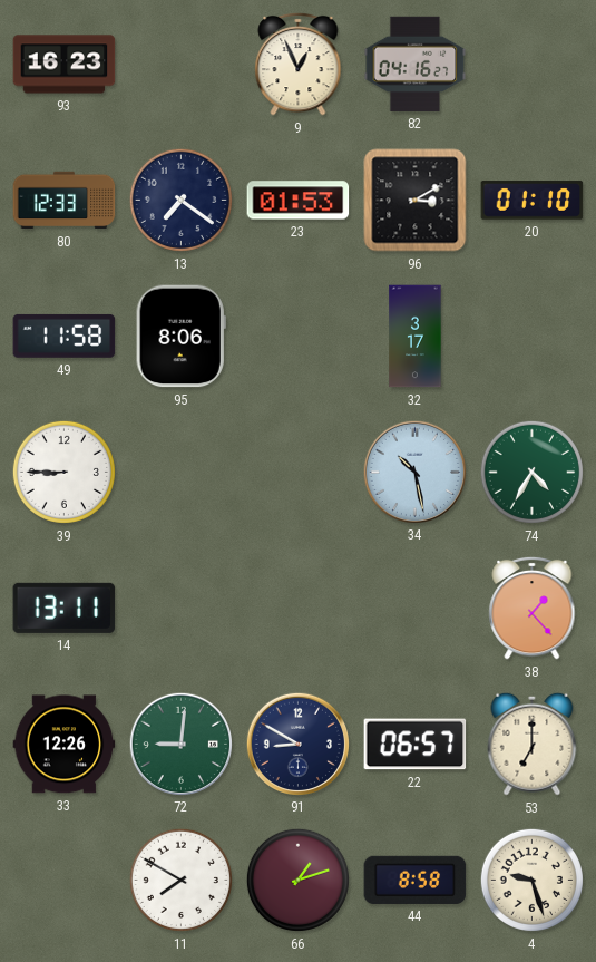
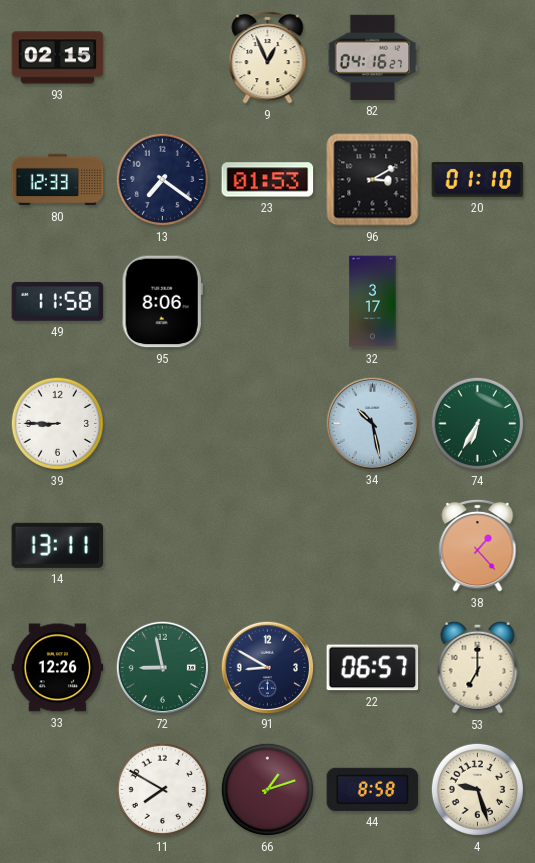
93: 16:23 -> 02:15 (58, 58)
74: 4:35 -> 6:35 (477, 423)
72: 9:01 -> 8:58 (162, 667)
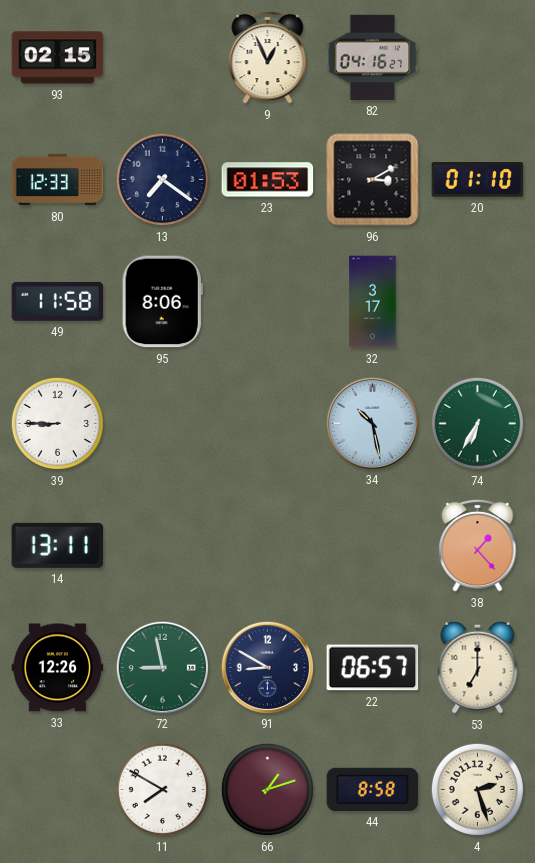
4: 9:27 -> 2:27 (477, 789)
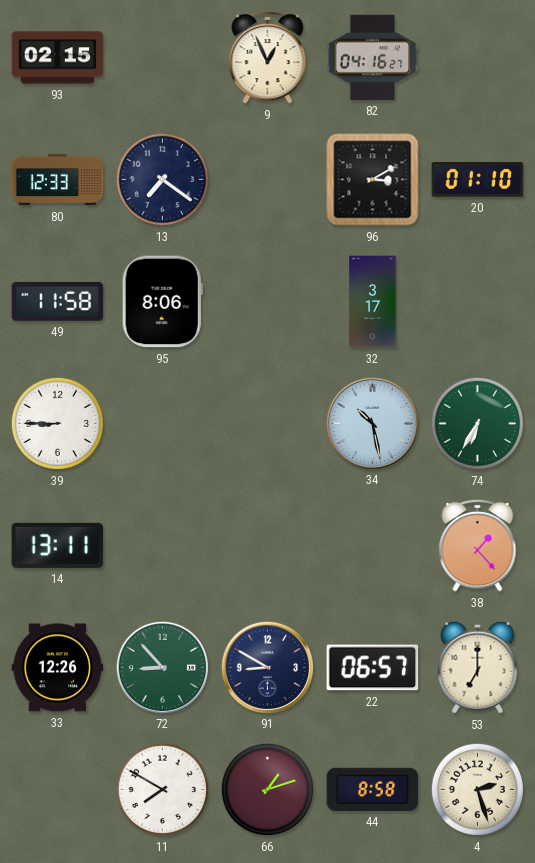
23: 01:53 -> none (268, 180)
72: 8:58 -> 8:53 (162, 667)
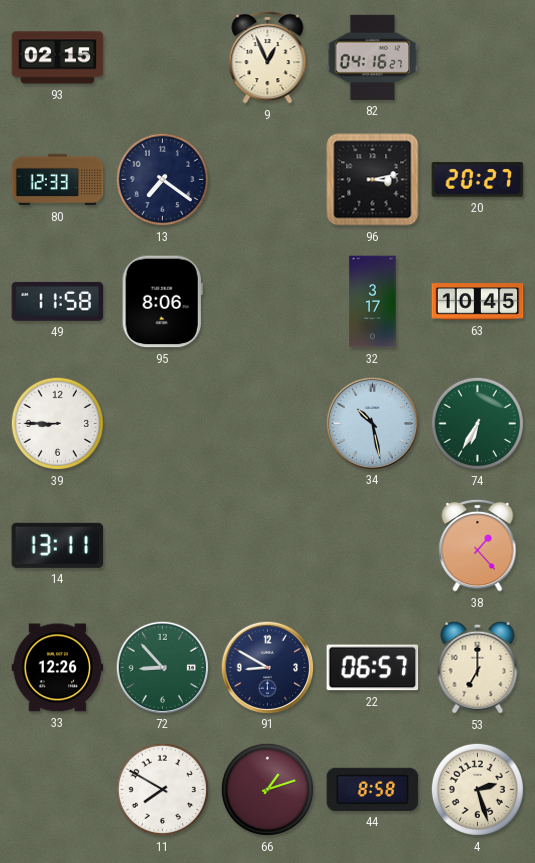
96: 3:10 -> 3:13 (373, 180)
20: 01:10 -> 20:27 (478, 180)
63: none -> 10:45 (478, 302)
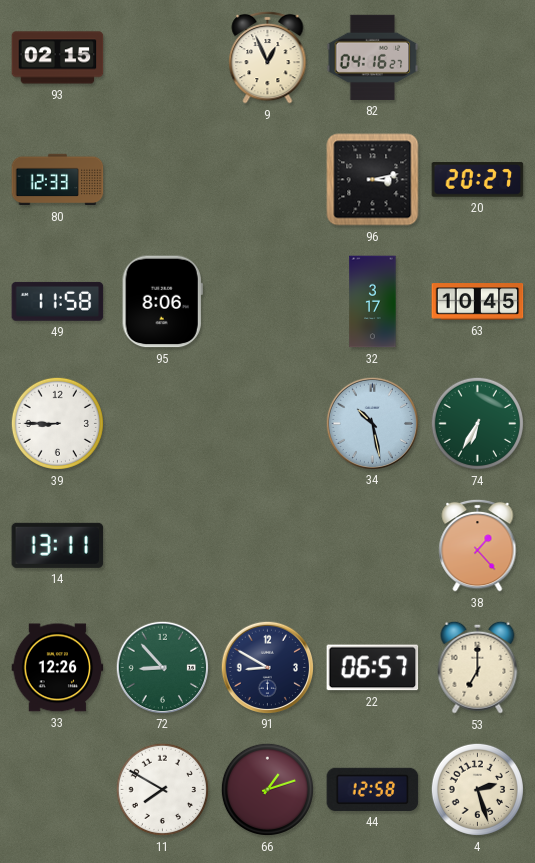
13: 7:21 -> none (162, 179)
44: 8:58 -> 12:58 (373, 789)
